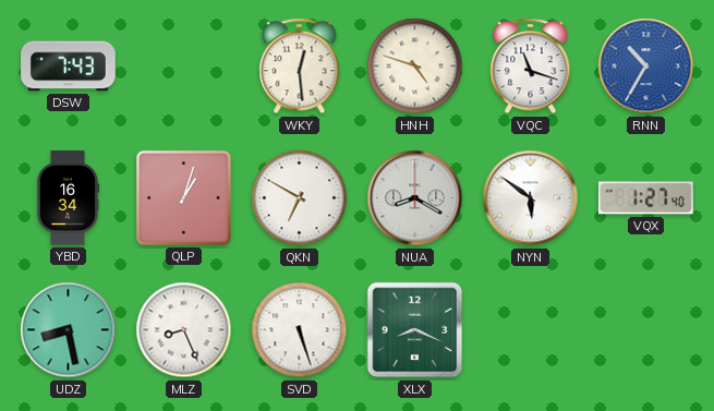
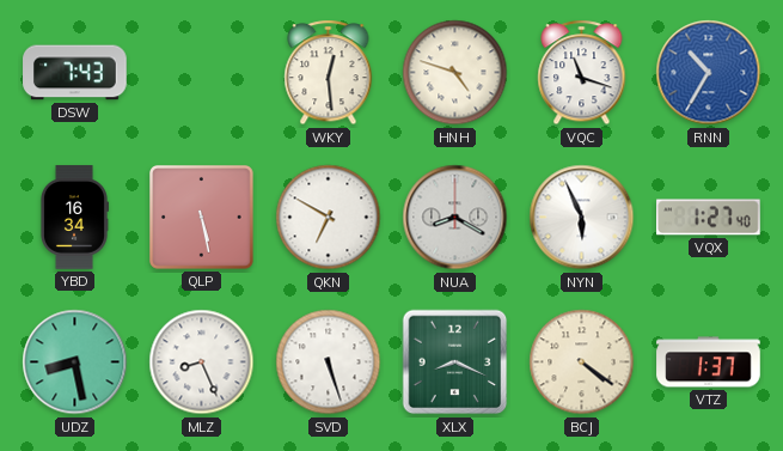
QLP: 1:03 -> 5:28 (202, 218)
NYN: 5:51 -> 5:56 (582, 218)
BCJ: none -> 4:21 (582, 362)
VTZ: none -> 1:37 (709, 362)
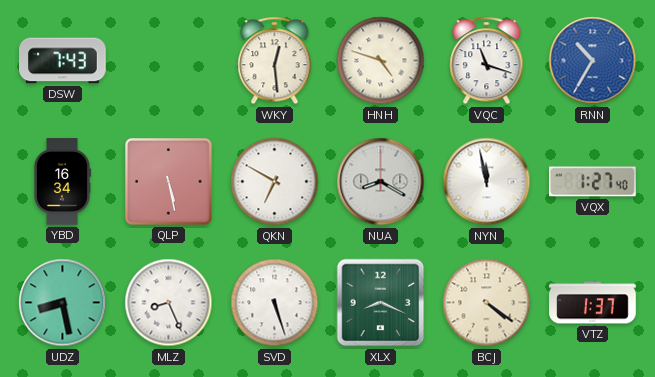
NYN: 5:56 -> 11:58 (487, 182)
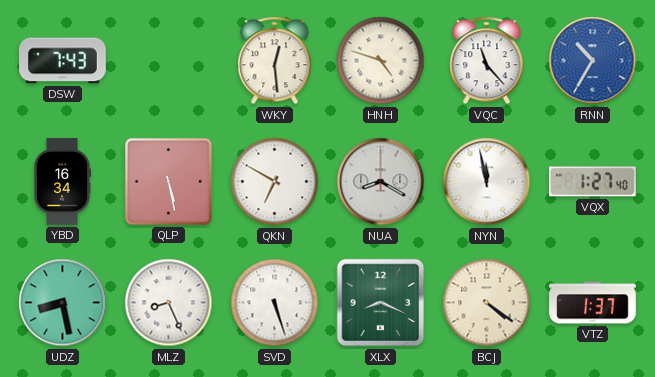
VQC: 11:18 -> 11:23 (487, 61)
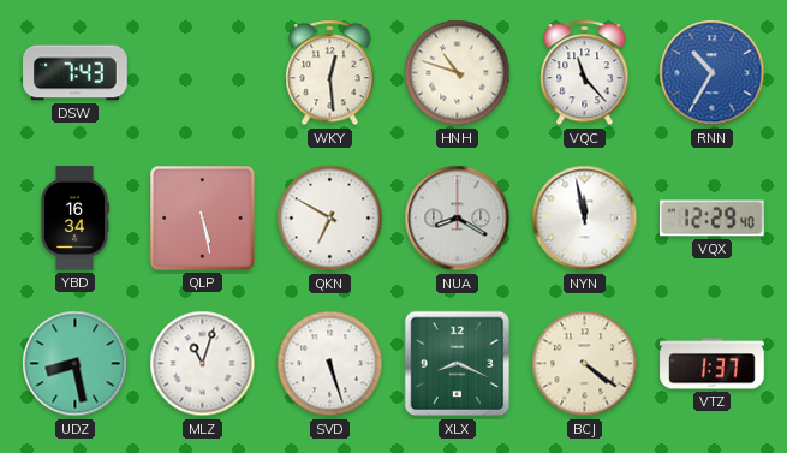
HNH: 4:48 -> 10:48 (458, 73)
VQX: 1:27 -> 12:29 (713, 219)
MLZ: 8:26 -> 11:03 (203, 364)
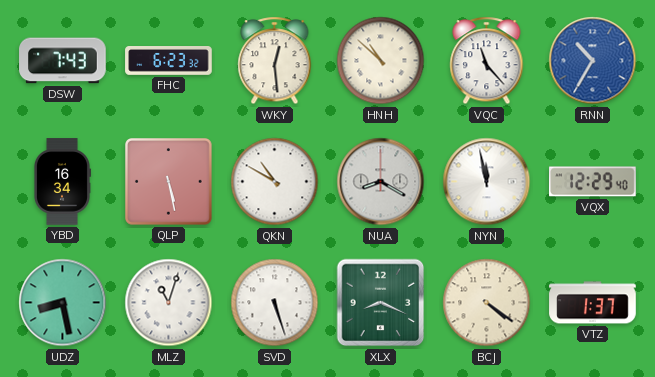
FHC: none -> 6:23 (169, 61)
HNH: 10:48 -> 10:52 (381, 61)
QKN: 6:50 -> 10:50 (275, 182)
